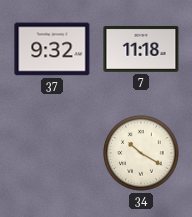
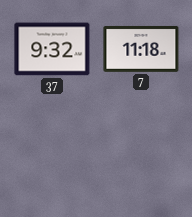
34: 10:20 -> none (141, 153)
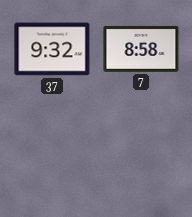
7: 11:18 -> 8:58 (141, 49)
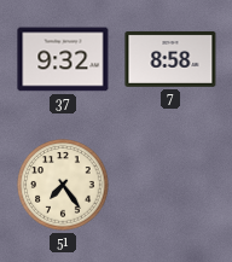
51: none -> 7:24 (63, 185)
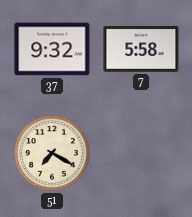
7: 8:58 -> 5:58 (141, 49)
51: 7:24 -> 7:20 (52, 153)
